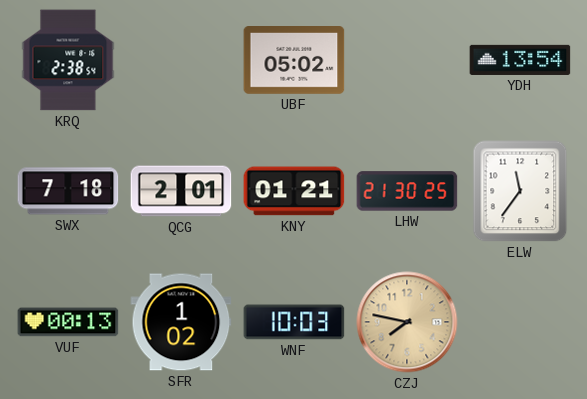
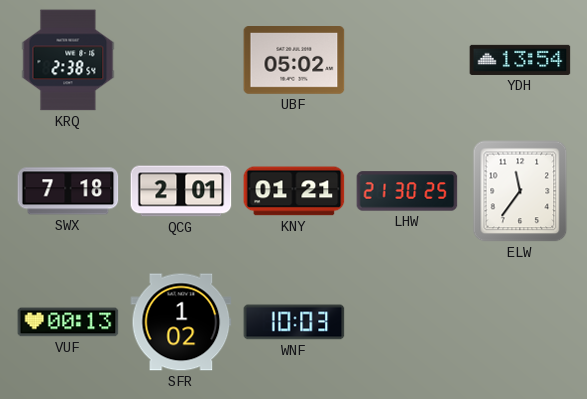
CZJ: 7:47 -> none (407, 322)
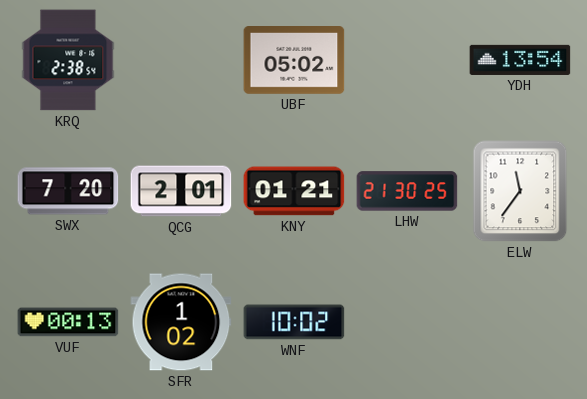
SWX: 7:18 -> 7:20 (68, 191)
WNF: 10:03 -> 10:02 (294, 322)
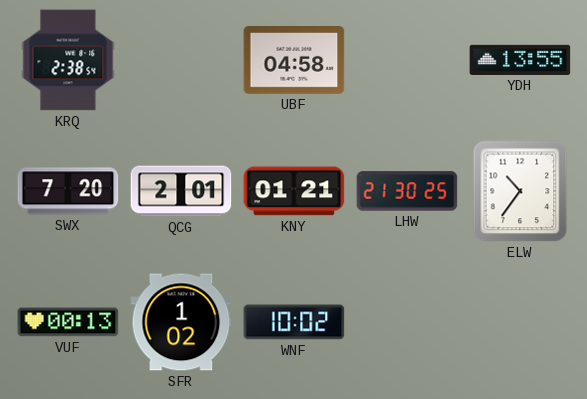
UBF: 05:02 -> 04:58 (294, 61)
YDH: 13:54 -> 13:55 (520, 60)
ELW: 11:36 -> 10:36 (520, 191)
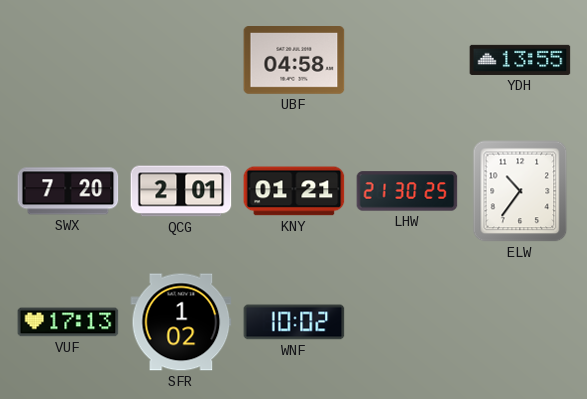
KRQ: 2:38 -> none (68, 60)
VUF: 00:13 -> 17:13 (68, 322)
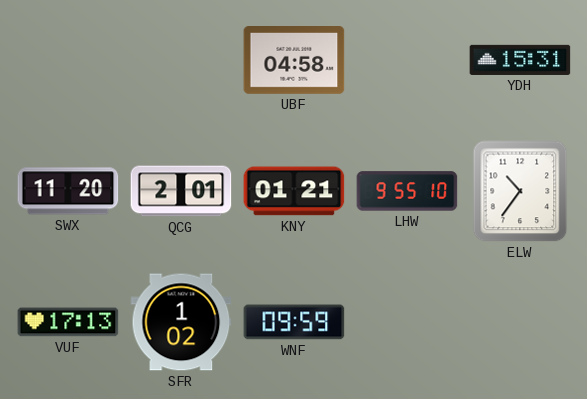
YDH: 13:55 -> 15:31 (520, 60)
SWX: 7:20 -> 11:20 (68, 191)
LHW: 21:30 -> 9:55 (407, 191)
WNF: 10:02 -> 09:59 (294, 322)
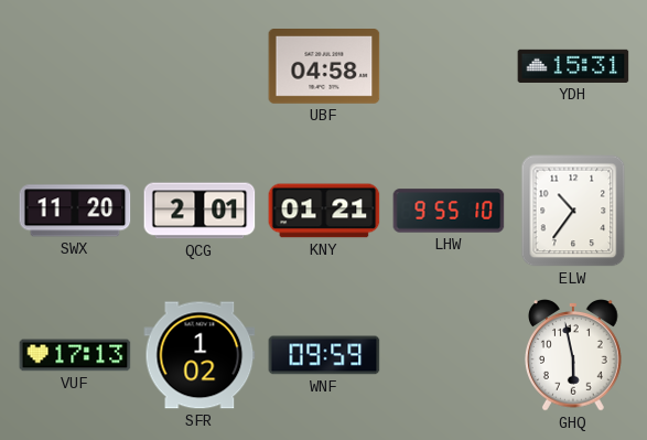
GHQ: none -> 5:58 (574, 355)
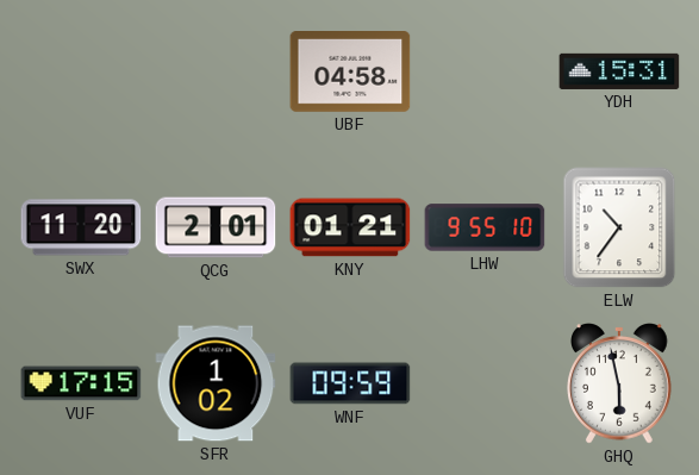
VUF: 17:13 -> 17:15 (81, 383)
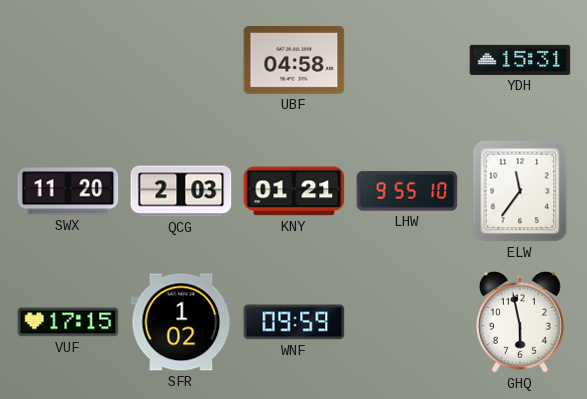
QCG: 2:01 -> 2:03 (181, 191)
ELW: 10:36 -> 11:36 (520, 191)
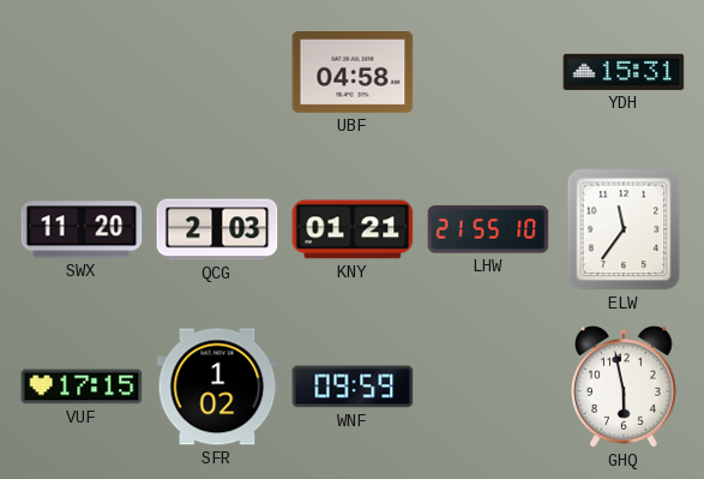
LHW: 9:55 -> 21:55 (488, 229)
